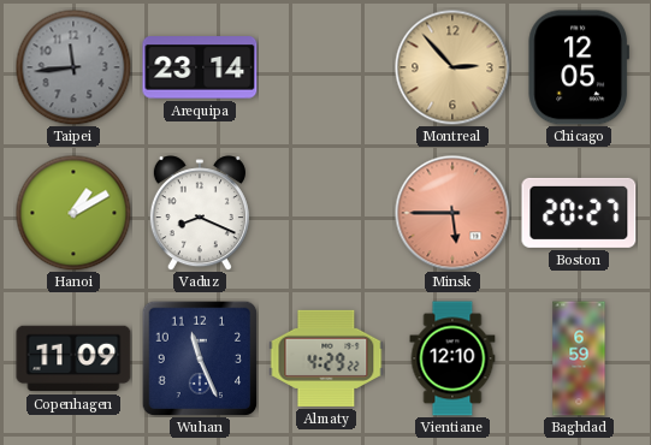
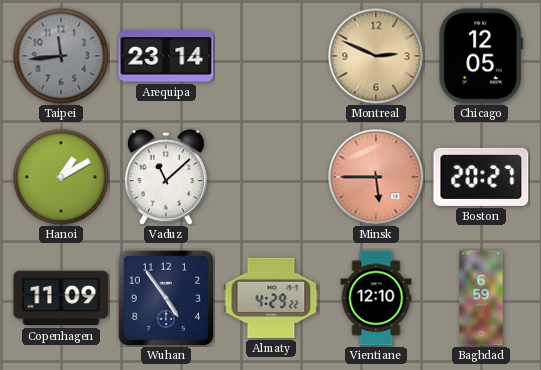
Montreal: 2:53 -> 2:49 (376, 56)
Vaduz: 8:19 -> 11:08 (166, 177)
Wuhan: 11:26 -> 4:54 (166, 298)
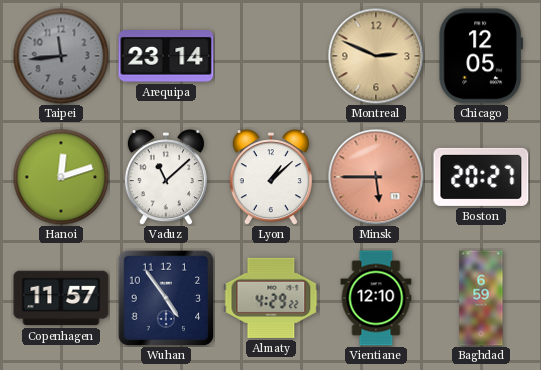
Hanoi: 1:10 -> 12:12 (61, 177)
Lyon: none -> 1:08 (271, 177)
Copenhagen: 11:09 -> 11:57 (61, 298)
